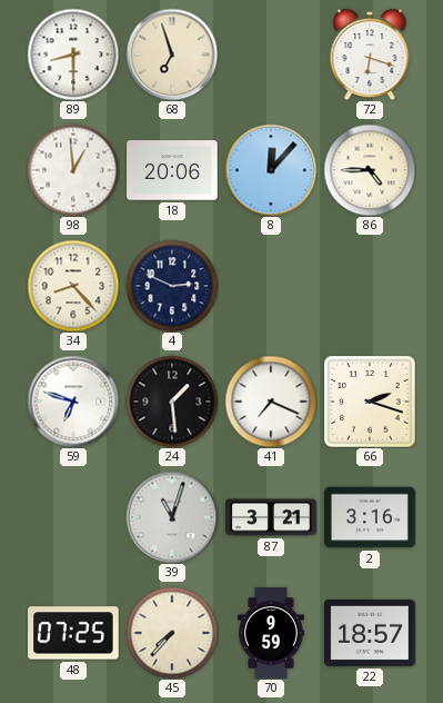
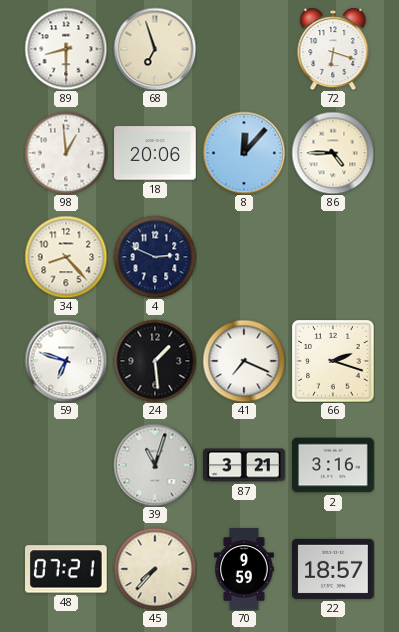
48: 07:25 -> 07:21 (67, 569)
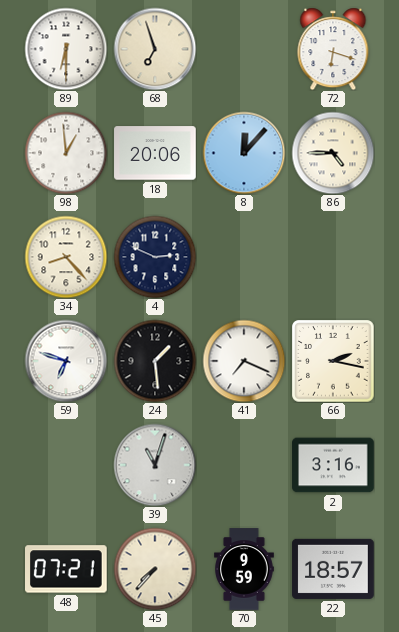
89: 8:30 -> 6:30 (66, 49)
66: 2:18 -> 2:17 (333, 361)
87: 3:21 -> none (244, 465)
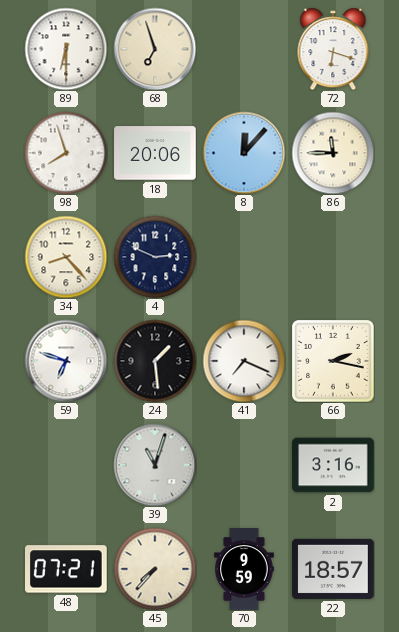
98: 12:59 -> 7:57 (66, 153)
86: 4:45 -> 11:45 (333, 153)
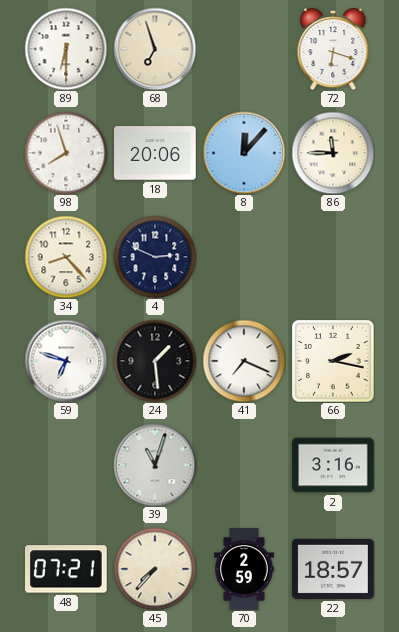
70: 9:59 -> 2:59 (245, 569)
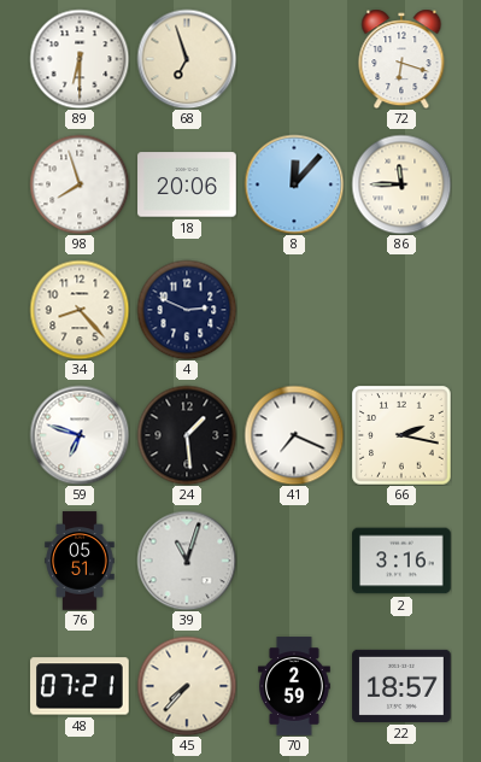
76: none -> 05:51 (80, 561)
